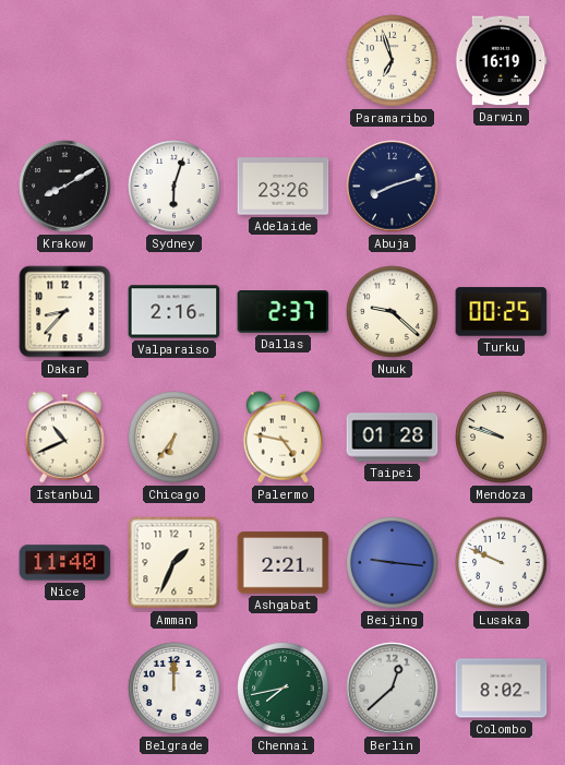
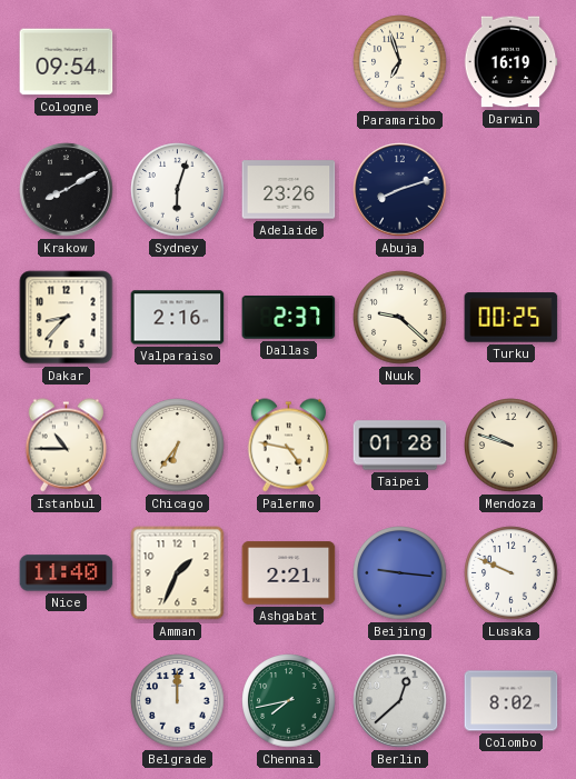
Cologne: none -> 09:54 (67, 62)
Istanbul: 10:41 -> 10:45 (66, 446)
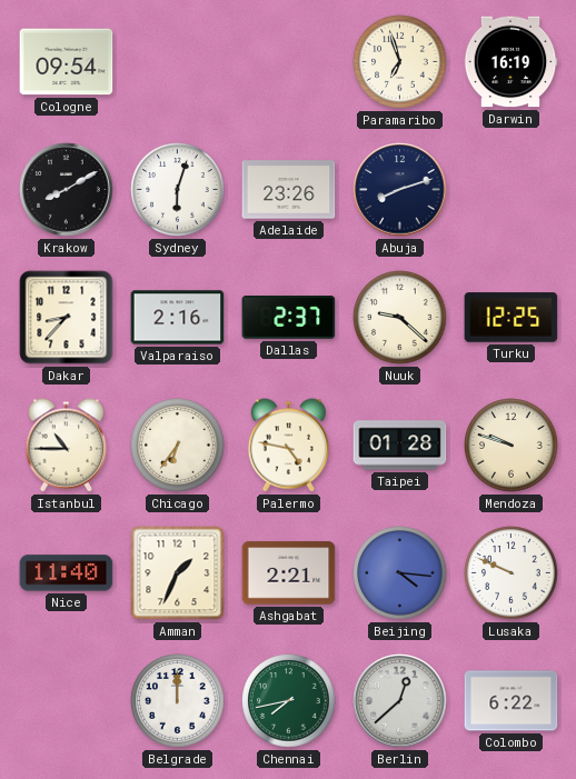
Turku: 00:25 -> 12:25 (512, 318)
Beijing: 9:16 -> 4:16 (400, 573)
Colombo: 8:02 -> 6:22 (512, 701)
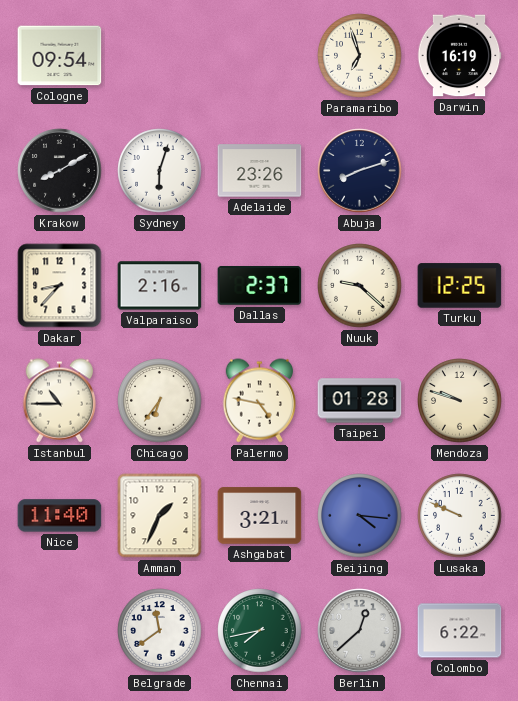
Ashgabat: 2:21 -> 3:21 (260, 516)
Belgrade: 12:00 -> 11:39 (160, 631)
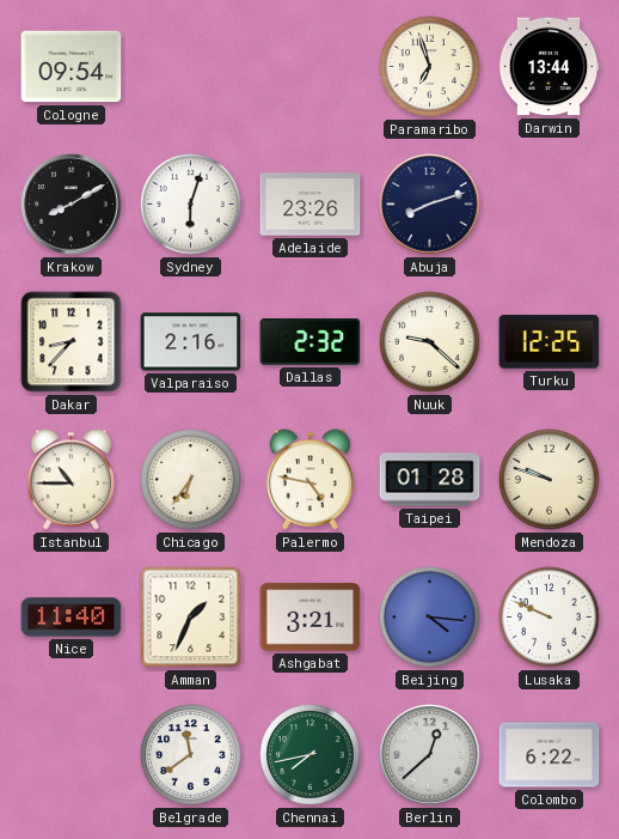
Darwin: 16:19 -> 13:44 (548, 67)
Dallas: 2:37 -> 2:32 (311, 342)
